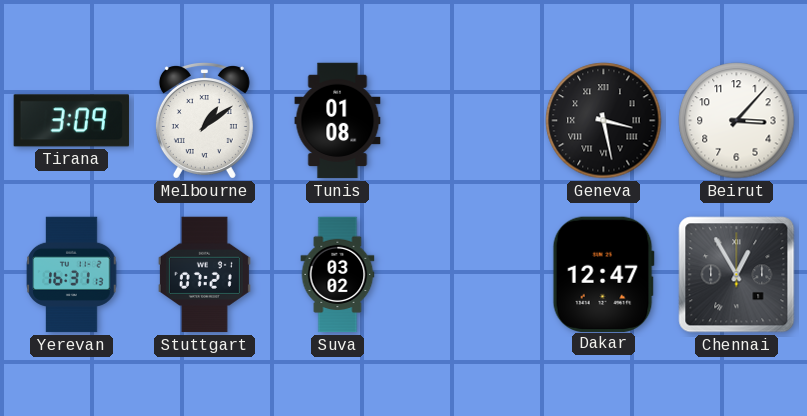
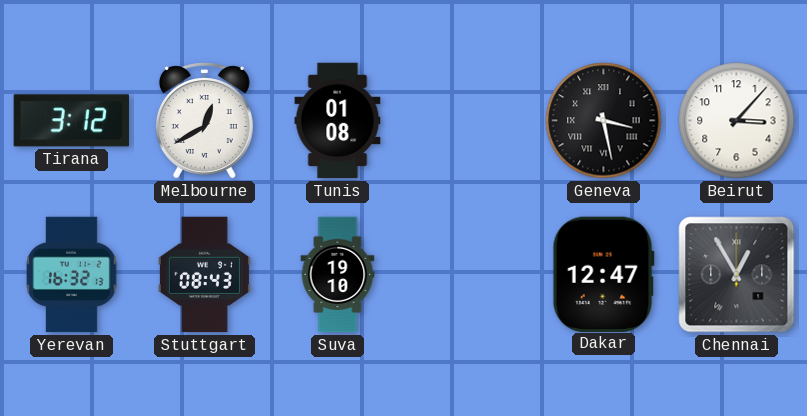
Tirana: 3:09 -> 3:12 (71, 121)
Melbourne: 1:09 -> 12:40 (204, 121)
Yerevan: 16:31 -> 16:32 (72, 275)
Stuttgart: 07:21 -> 08:43 (204, 275)
Suva: 03:02 -> 19:10 (338, 275)
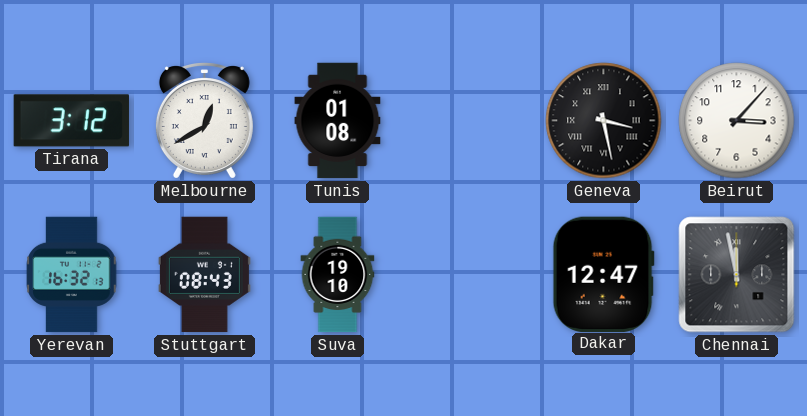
Chennai: 12:55 -> 11:58 (737, 275)
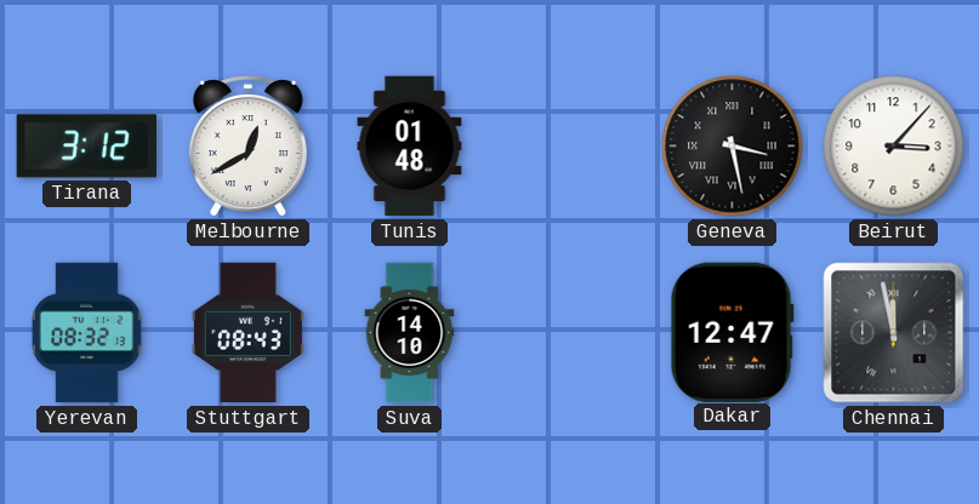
Tunis: 01:08 -> 01:48 (410, 147)
Yerevan: 16:32 -> 08:32 (87, 333)
Suva: 19:10 -> 14:10 (410, 333)
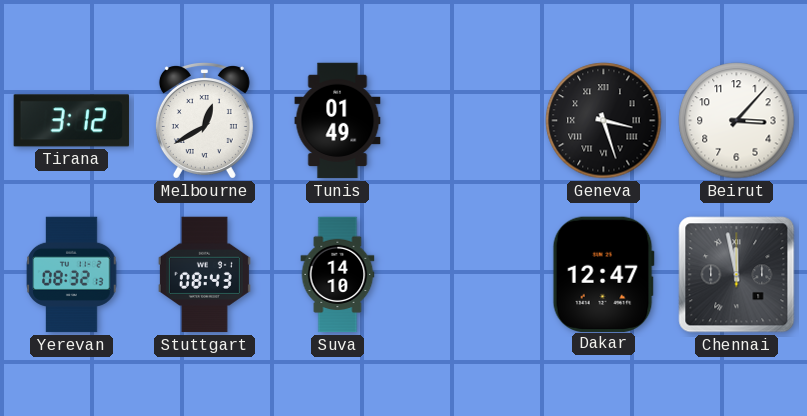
Tunis: 01:48 -> 01:49 (338, 121)
Geneva: 3:28 -> 3:27 (604, 121)
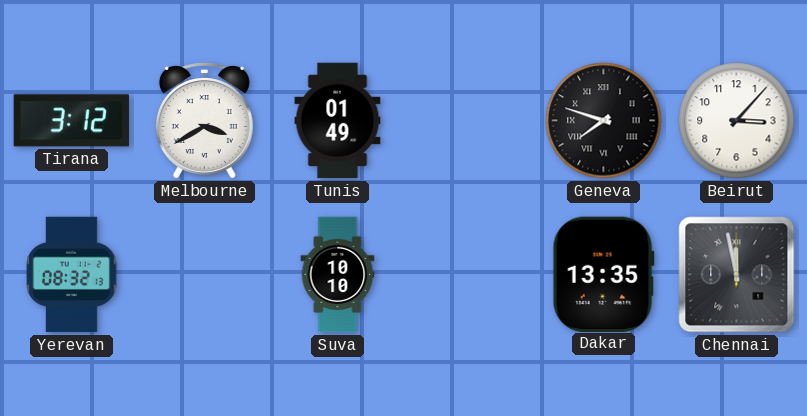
Melbourne: 12:40 -> 3:40 (204, 121)
Geneva: 3:27 -> 7:48 (604, 121)
Stuttgart: 08:43 -> none (204, 275)
Suva: 14:10 -> 10:10 (338, 275)
Dakar: 12:47 -> 13:35 (603, 274)
